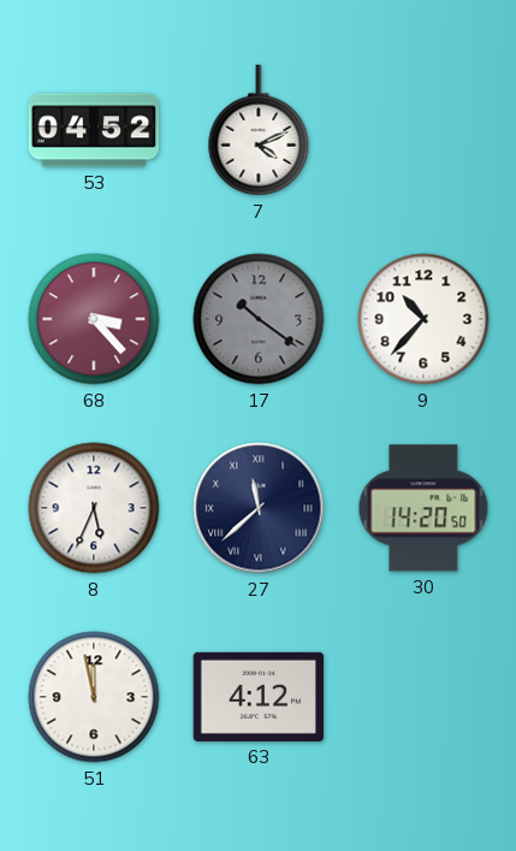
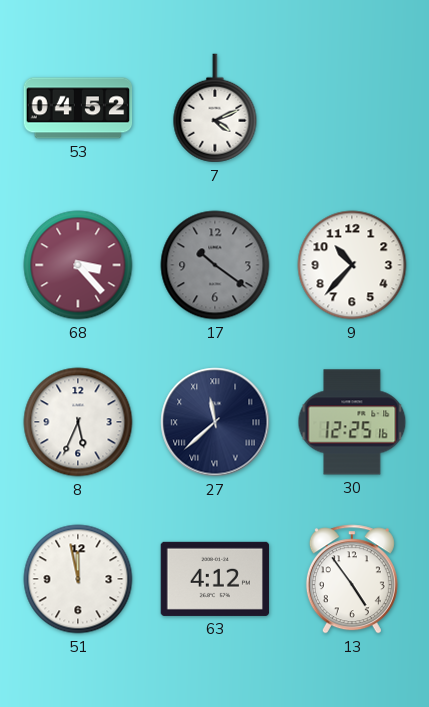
30: 14:20 -> 12:25 (352, 422)
13: none -> 4:54 (352, 579)
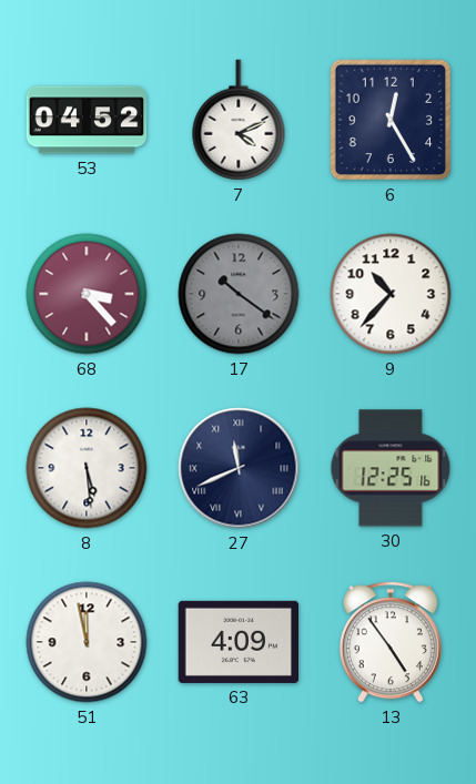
6: none -> 12:25 (391, 120)
8: 5:34 -> 5:29 (87, 468)
27: 11:38 -> 11:41 (239, 468)
63: 4:12 -> 4:09 (239, 642)
